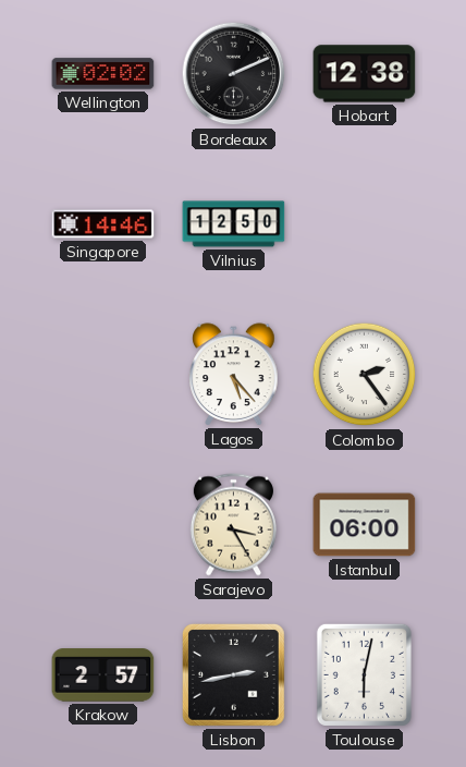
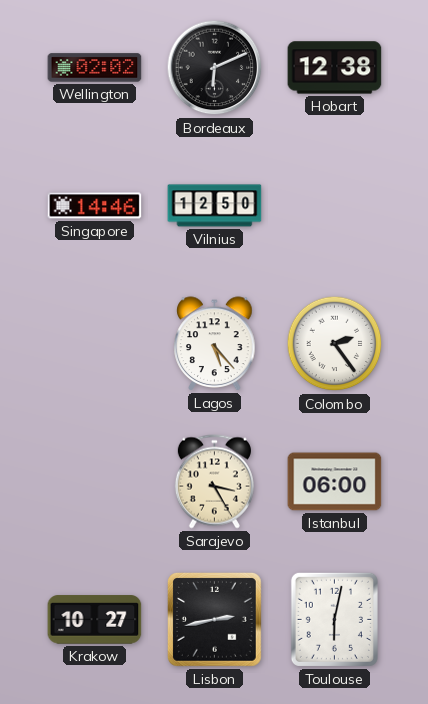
Bordeaux: 2:11 -> 6:11 (215, 68)
Krakow: 2:57 -> 10:27 (95, 620)
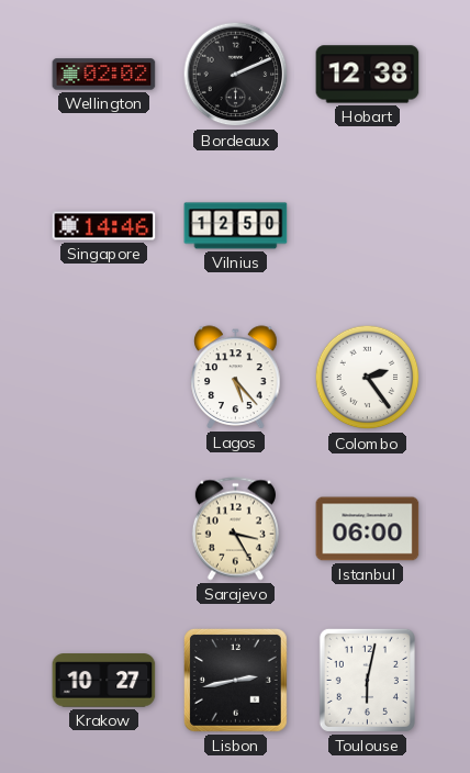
Bordeaux: 6:11 -> 2:11 (236, 75)
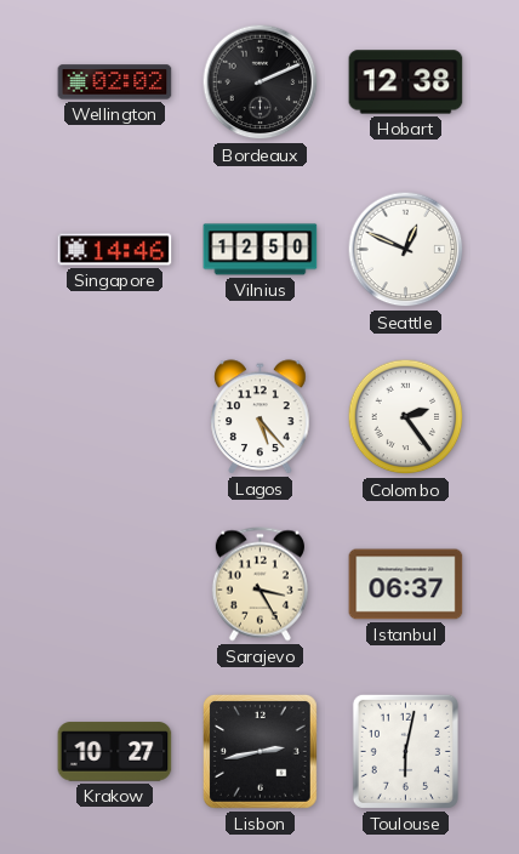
Seattle: none -> 12:49 (406, 250)
Istanbul: 06:00 -> 06:37 (406, 585)
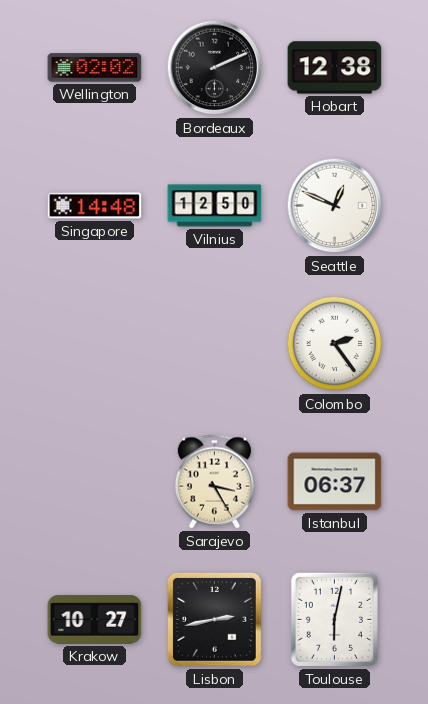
Singapore: 14:46 -> 14:48 (95, 206)
Lagos: 5:23 -> none (261, 417)
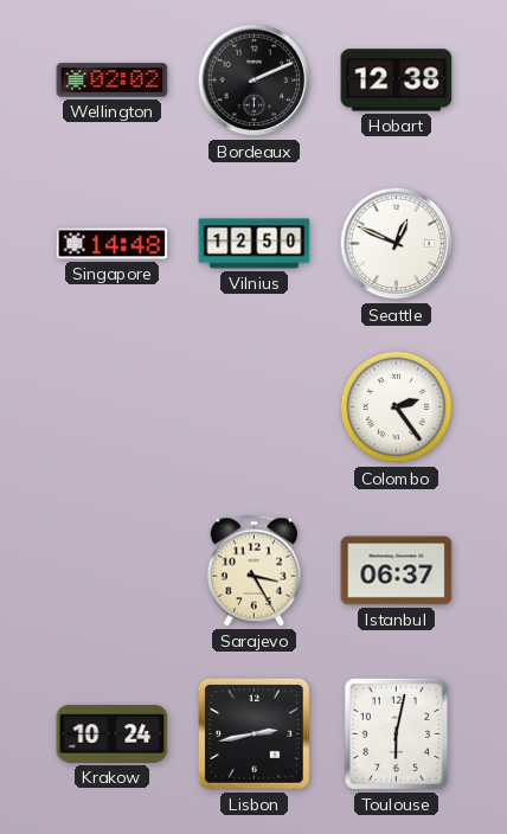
Krakow: 10:27 -> 10:24 (113, 734)
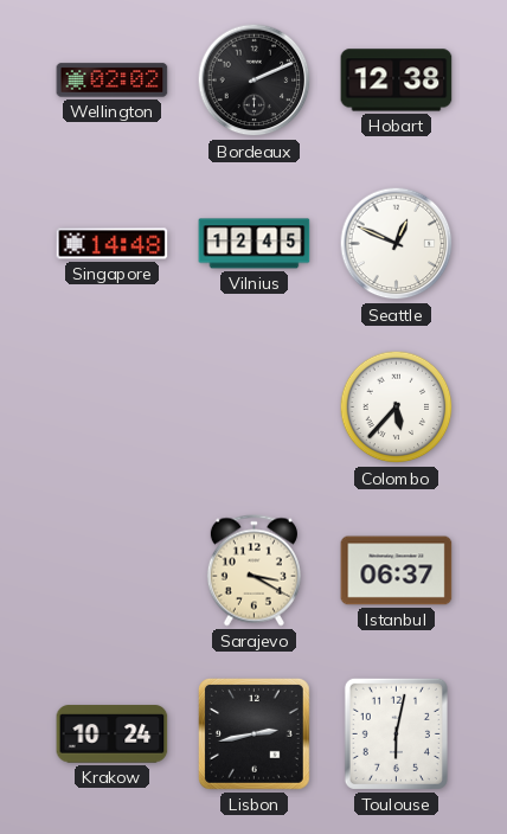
Vilnius: 12:50 -> 12:45 (255, 244)
Colombo: 2:24 -> 5:37 (397, 408)
Sarajevo: 3:25 -> 3:20 (254, 571)
